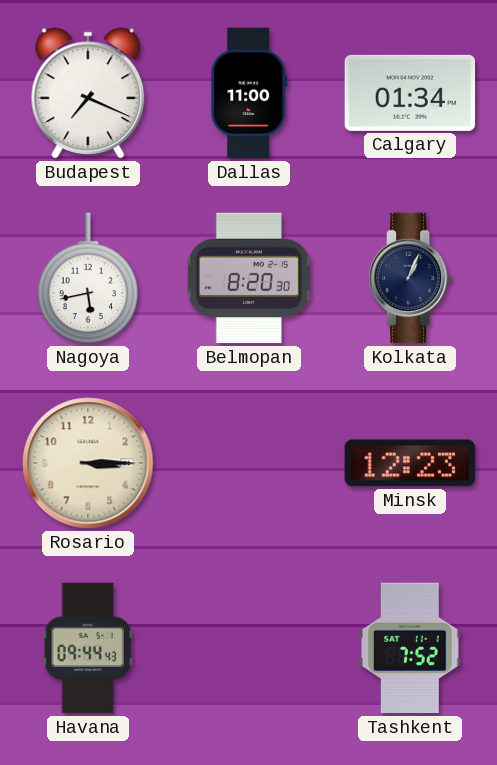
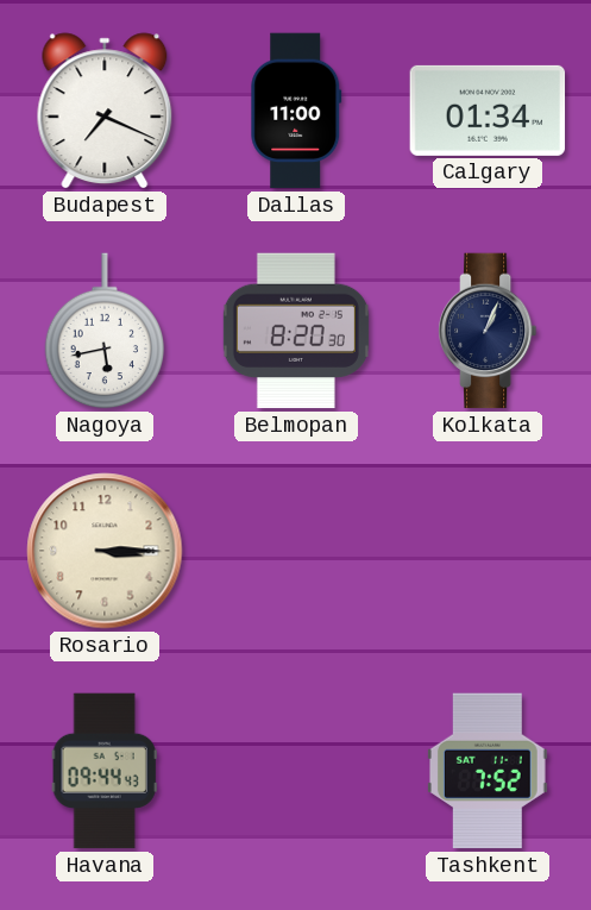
Minsk: 12:23 -> none (410, 463)
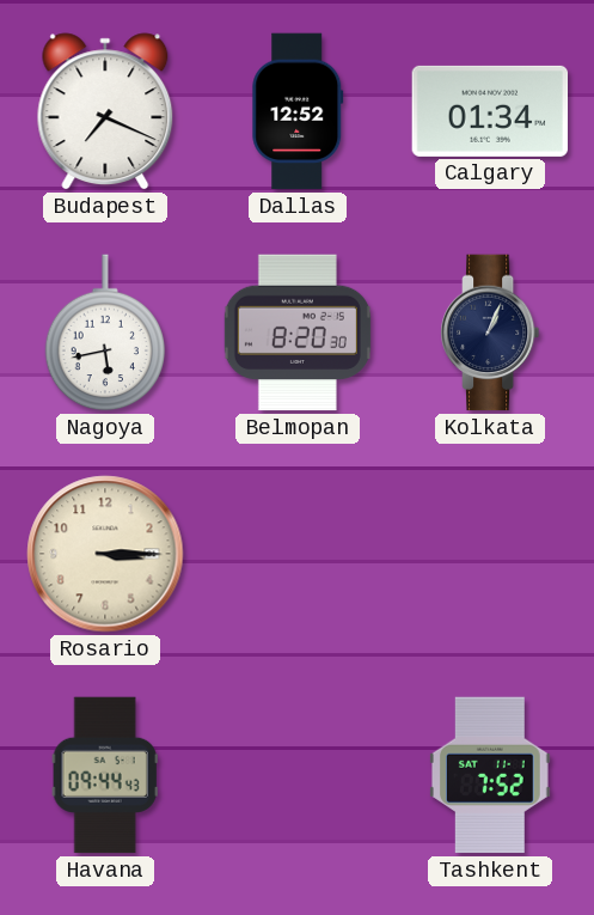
Dallas: 11:00 -> 12:52 (298, 111)
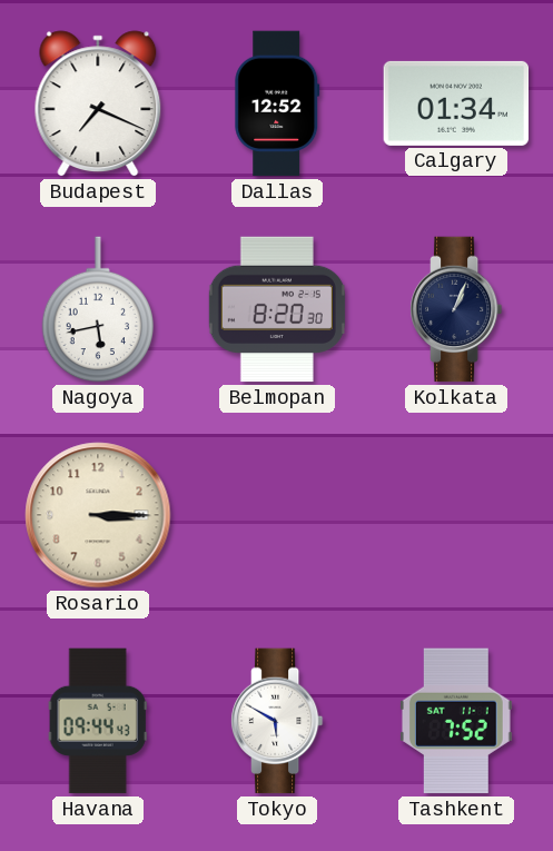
Tokyo: none -> 5:50 (277, 721)
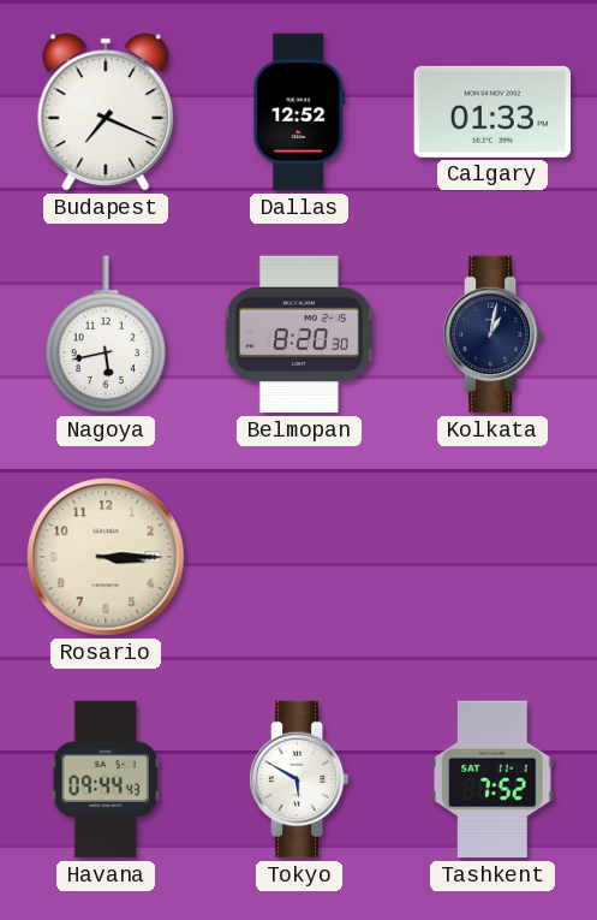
Calgary: 01:34 -> 01:33 (492, 112)
Kolkata: 1:04 -> 1:02 (492, 334)
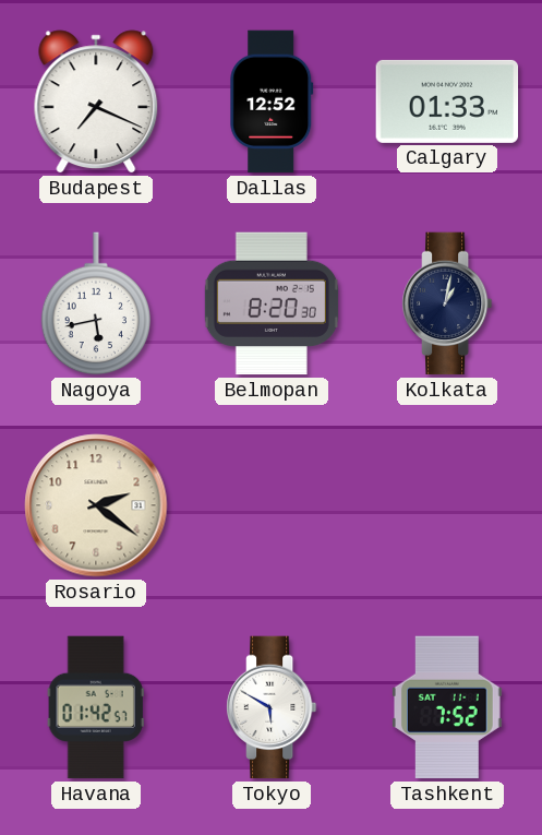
Rosario: 3:15 -> 2:21 (96, 505)
Havana: 09:44 -> 01:42 (96, 707)
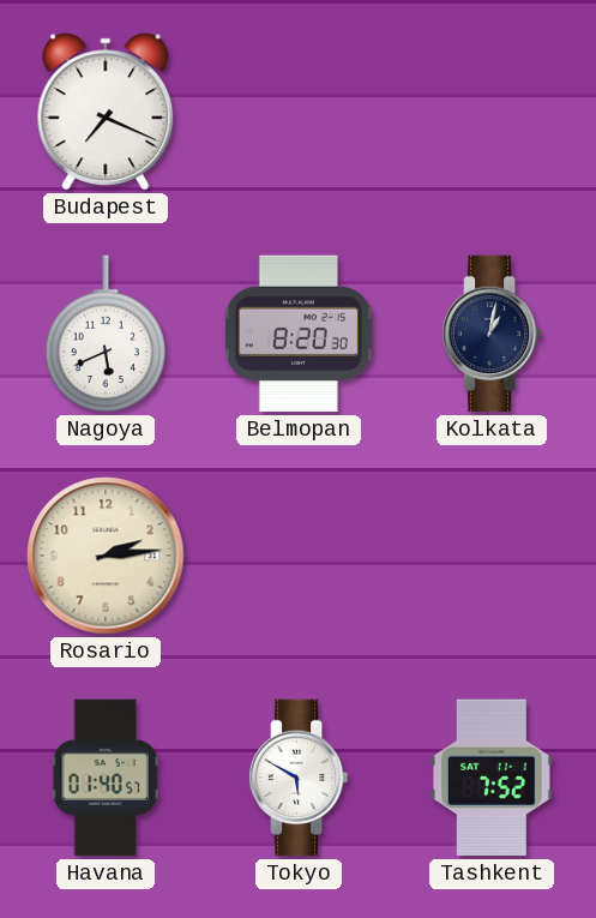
Dallas: 12:52 -> none (272, 102)
Calgary: 01:33 -> none (447, 102)
Nagoya: 5:43 -> 5:41 (106, 334)
Rosario: 2:21 -> 2:14 (106, 556)
Havana: 01:42 -> 01:40 (106, 778)
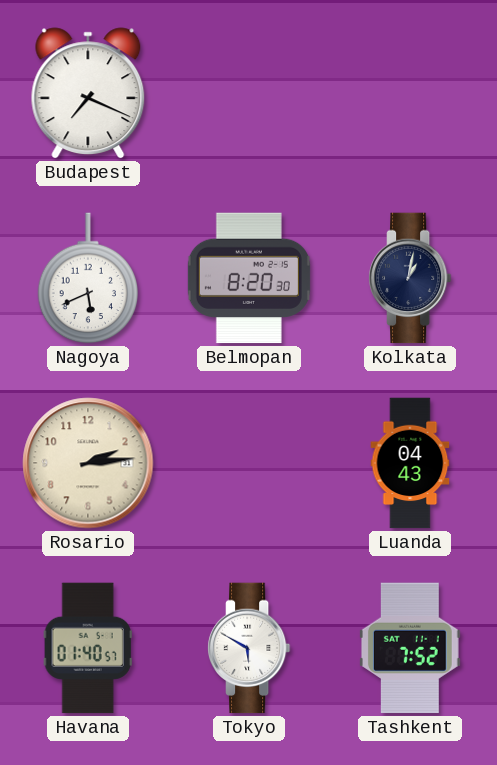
Luanda: none -> 04:43 (410, 463)
